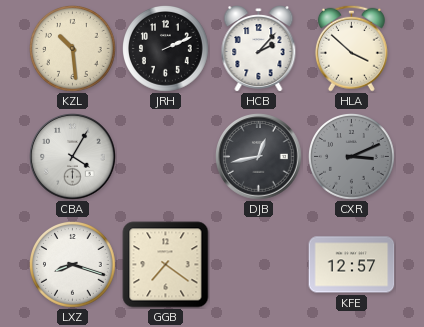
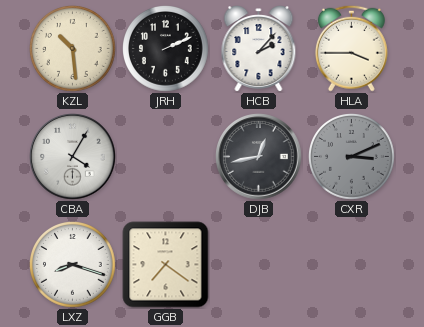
HLA: 3:52 -> 3:45 (351, 48)
KFE: 12:57 -> none (352, 265)
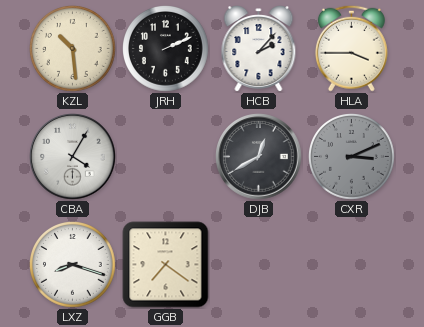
DJB: 12:43 -> 12:40 (259, 157)
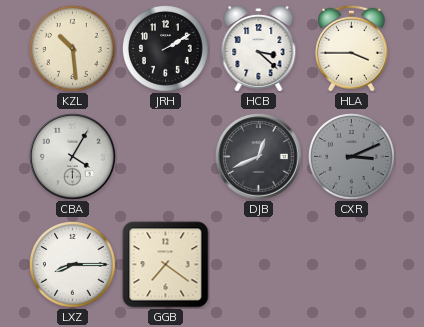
JRH: 2:11 -> 2:10 (166, 49)
HCB: 2:07 -> 3:22 (259, 49)
DJB: 12:40 -> 12:41 (259, 157)
LXZ: 8:18 -> 8:15 (73, 265)
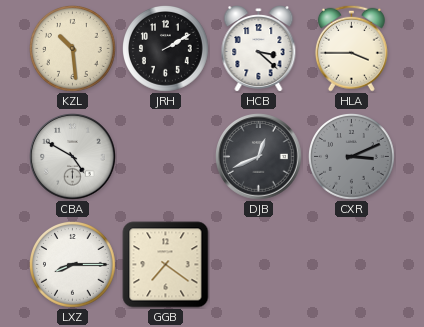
CBA: 4:05 -> 4:50 (73, 157)
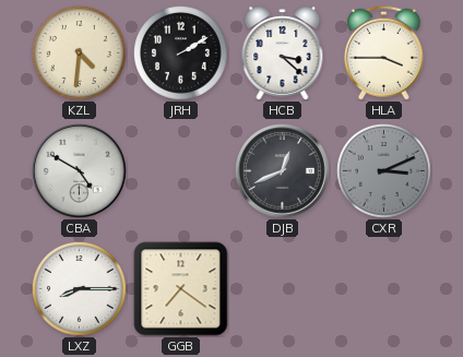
KZL: 10:29 -> 4:31 (80, 53)
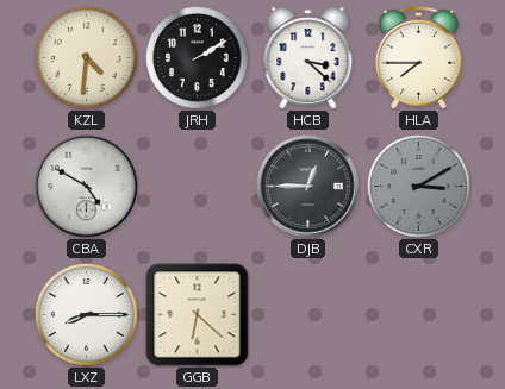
HLA: 3:45 -> 7:45 (418, 57)
DJB: 12:41 -> 12:45 (308, 187)
CXR: 3:11 -> 3:10 (419, 187)
GGB: 7:21 -> 6:22 (198, 315)
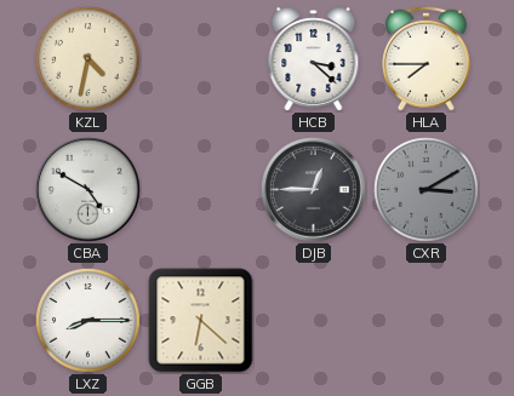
KZL: 4:31 -> 4:32 (88, 59)
JRH: 2:10 -> none (198, 58)
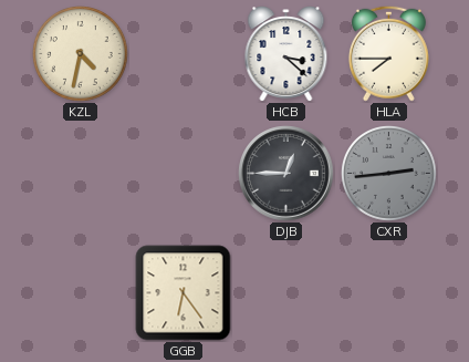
CBA: 4:50 -> none (88, 190)
CXR: 3:10 -> 2:44 (389, 174)
LXZ: 8:15 -> none (88, 321)
GGB: 6:22 -> 6:24 (184, 293)
